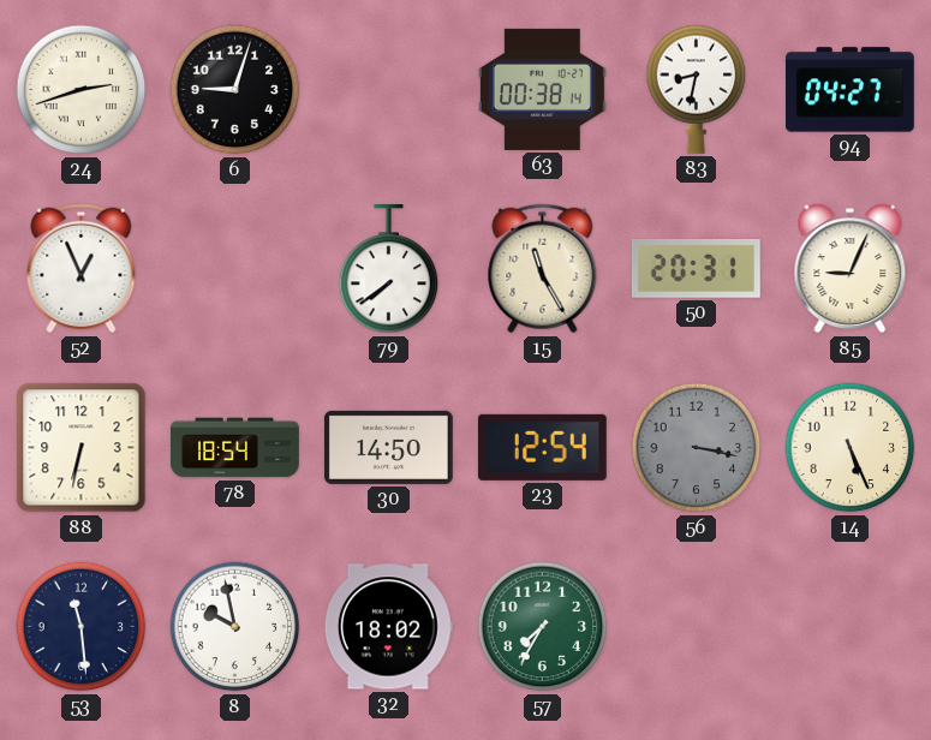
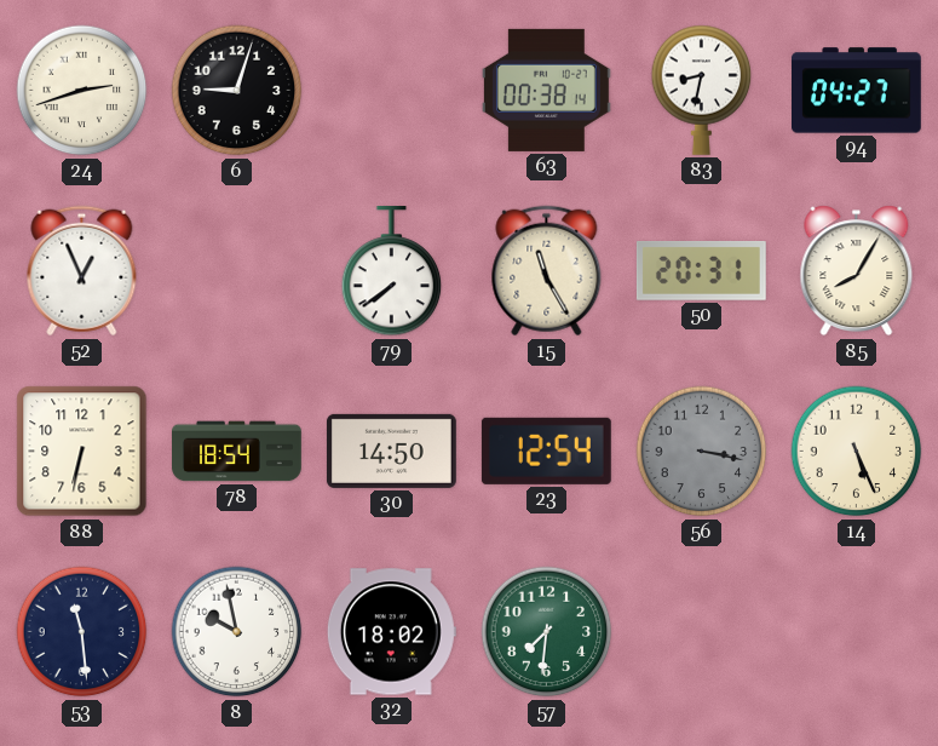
85: 9:04 -> 8:05 (857, 271)
57: 7:35 -> 7:31 (547, 632)
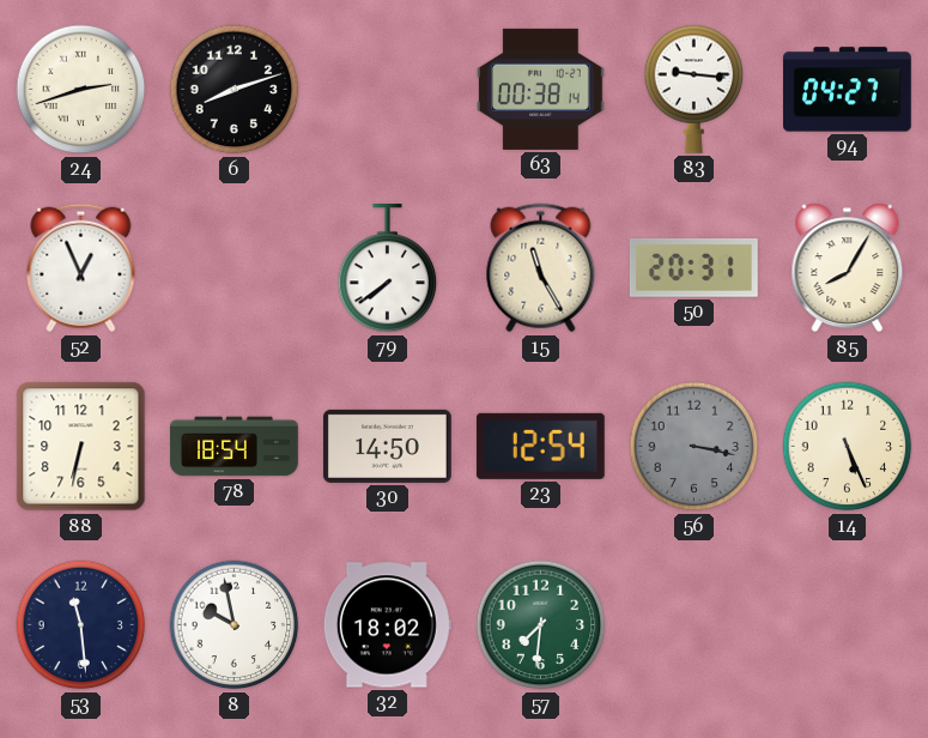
6: 9:03 -> 8:12 (235, 90)
83: 8:32 -> 9:16 (695, 89)
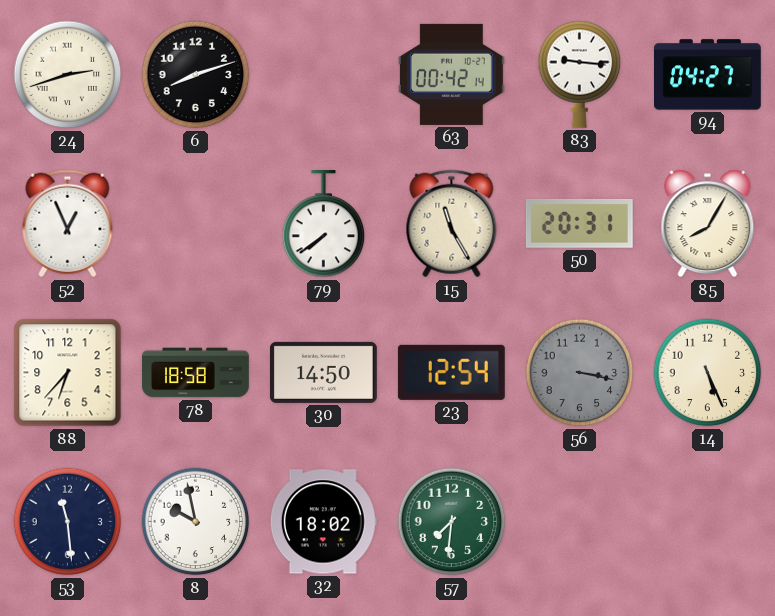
63: 00:38 -> 00:42 (451, 74)
88: 6:32 -> 6:37 (68, 373)
78: 18:54 -> 18:58 (196, 373)
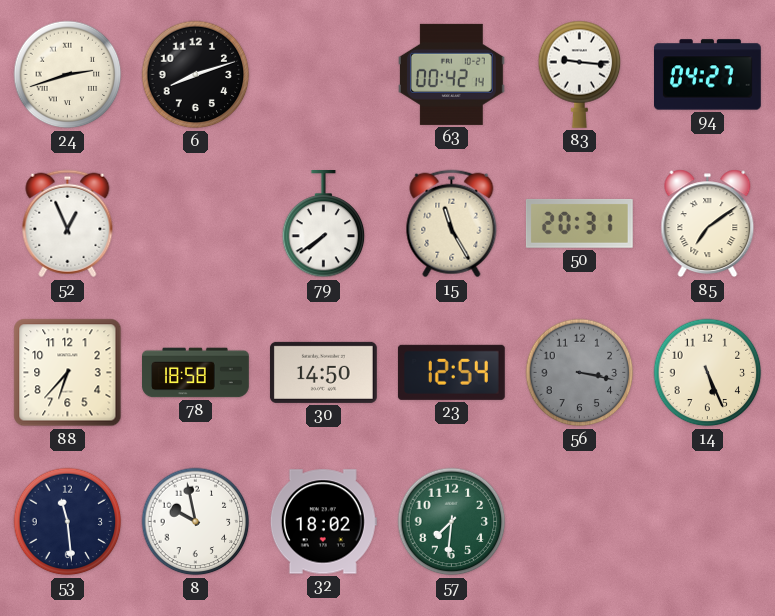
85: 8:05 -> 7:09 (708, 224)
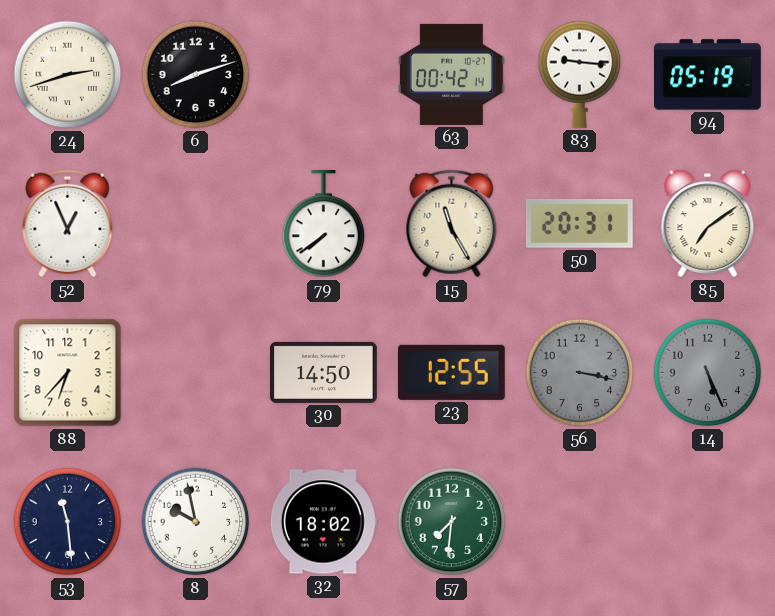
94: 04:27 -> 05:19 (708, 75)
78: 18:58 -> none (196, 373)
23: 12:54 -> 12:55 (451, 372)
14 dial: cream -> grey (708, 373)
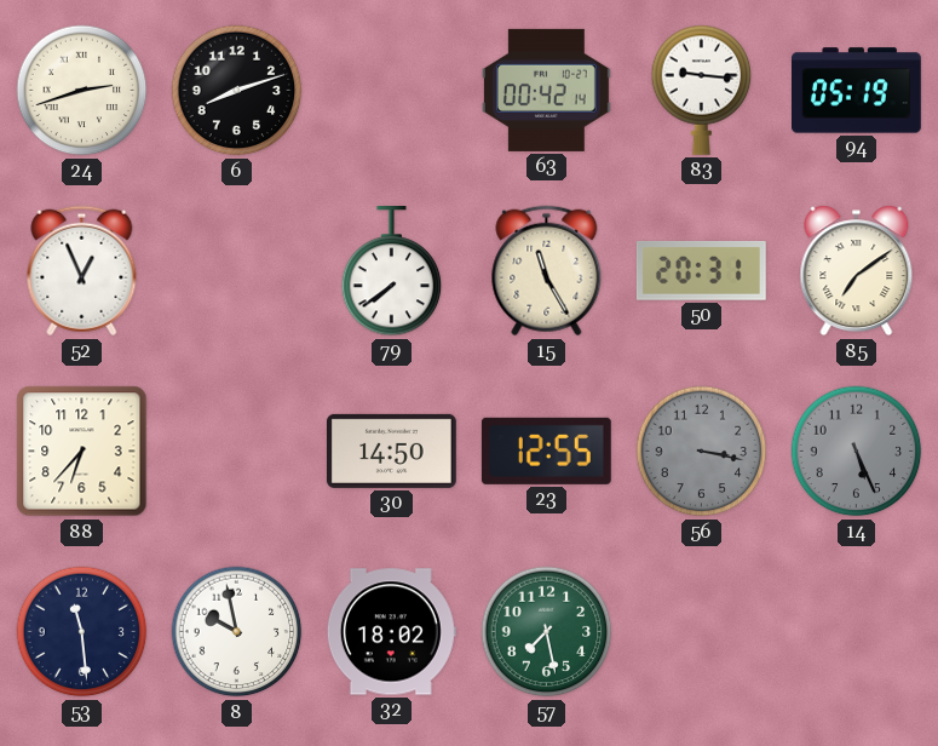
57: 7:31 -> 7:28 (547, 632)
